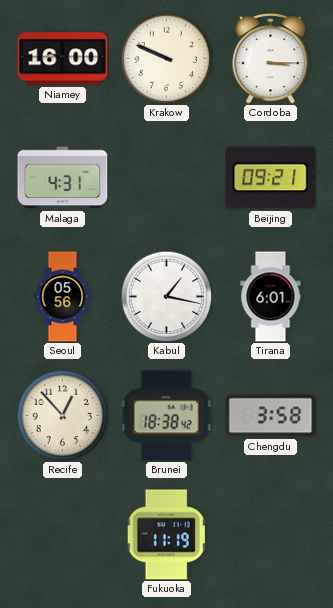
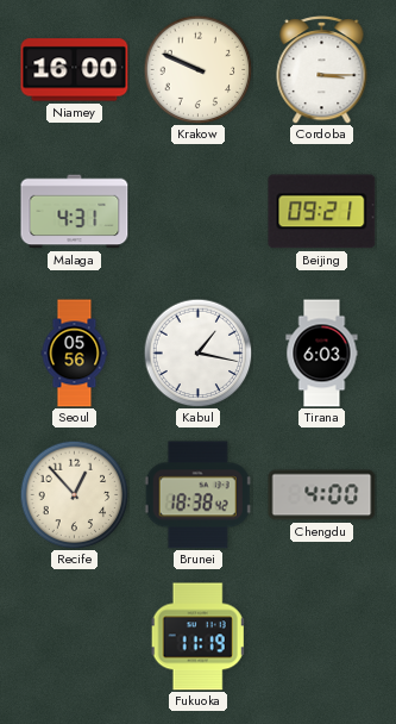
Tirana: 6:01 -> 6:03 (322, 354)
Chengdu: 3:58 -> 4:00 (322, 495)
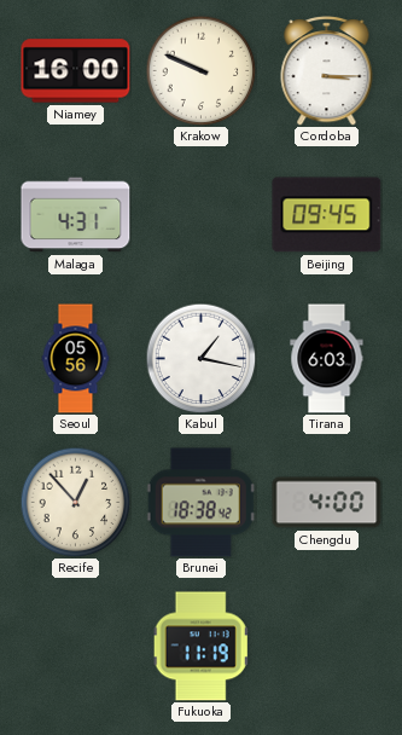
Beijing: 09:21 -> 09:45 (327, 215)
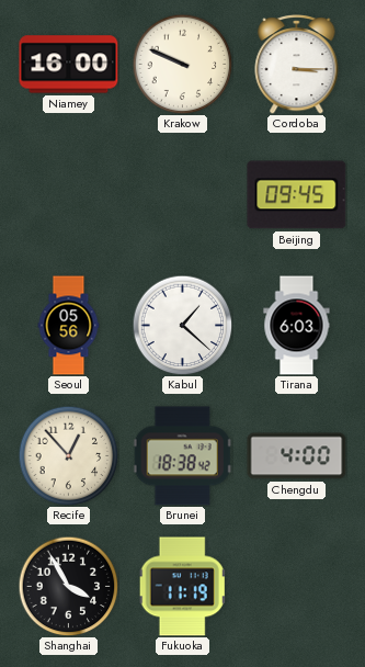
Malaga: 4:31 -> none (76, 215)
Kabul: 1:17 -> 1:22 (182, 325)
Shanghai: none -> 3:55 (68, 586)
